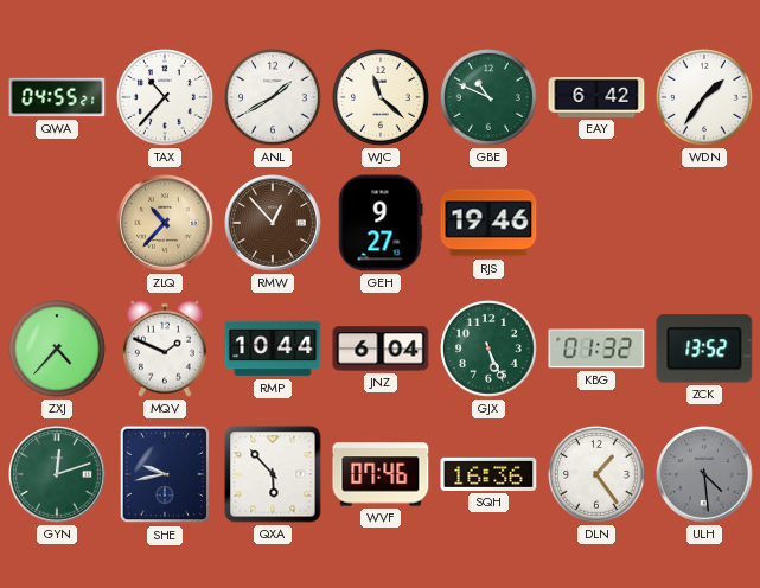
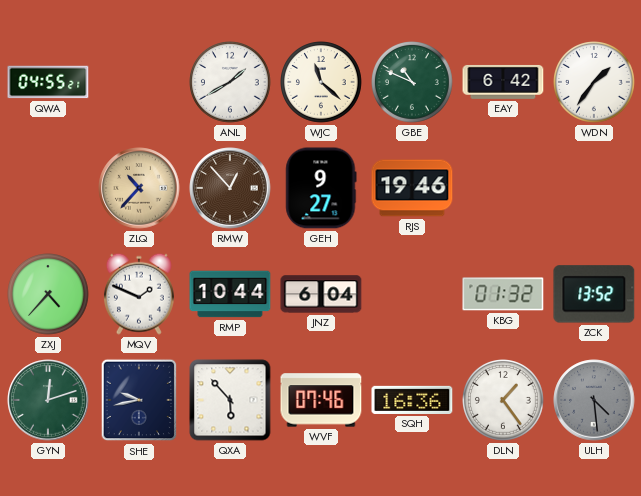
TAX: 10:37 -> none (166, 98)
GJX: 5:26 -> none (490, 350)
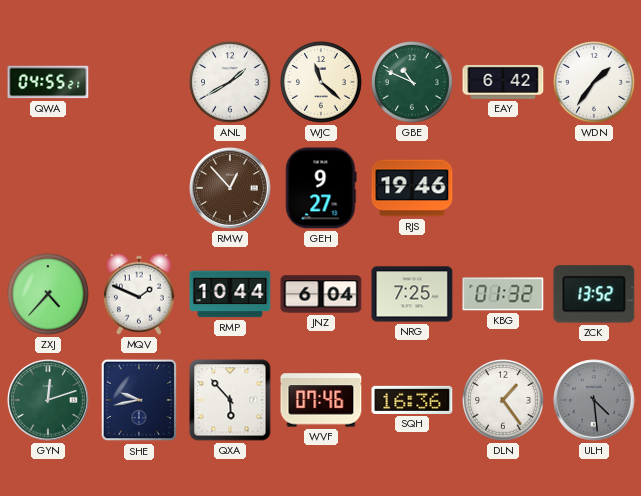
ZLQ: 10:37 -> none (139, 188)
NRG: none -> 7:25 (412, 294)
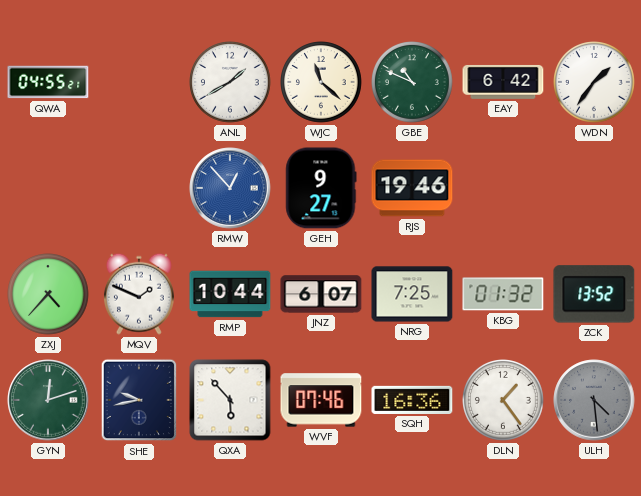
RMW dial: brown -> blue (230, 188)
JNZ: 6:04 -> 6:07 (321, 294)
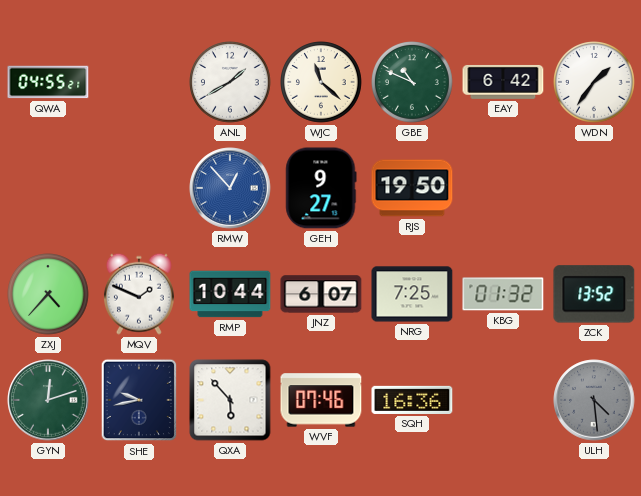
RJS: 19:46 -> 19:50 (412, 188)
DLN: 1:24 -> none (504, 401)
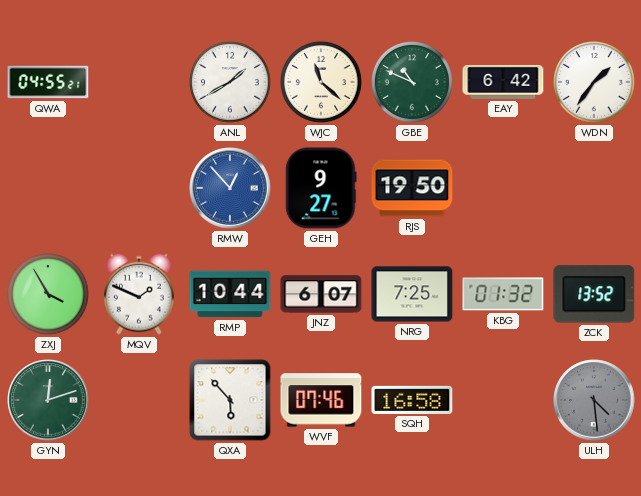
ZXJ: 4:37 -> 3:55 (49, 295)
SHE: 9:43 -> none (139, 400)
SQH: 16:36 -> 16:58 (412, 400)
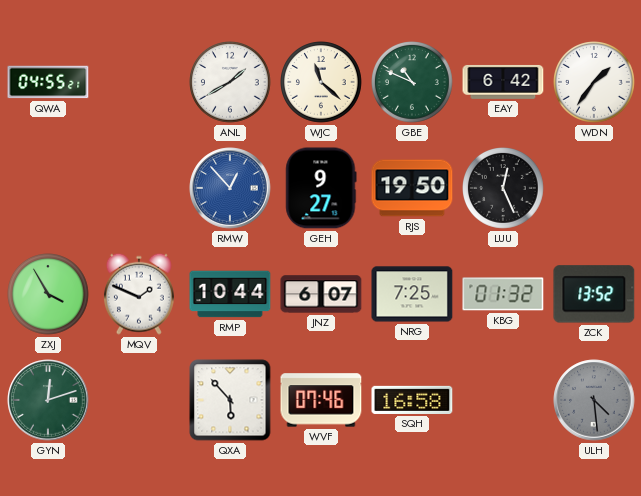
LUU: none -> 12:26 (504, 189)
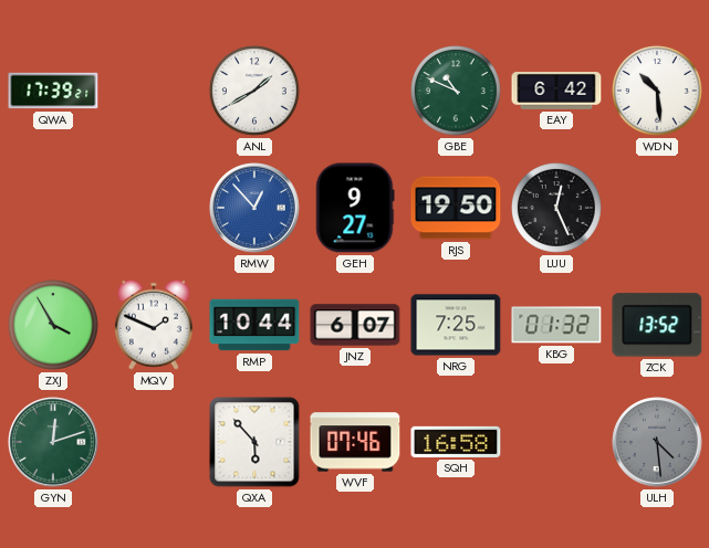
QWA: 04:55 -> 17:39 (53, 91)
WJC: 11:22 -> none (322, 83)
WDN: 1:36 -> 10:29 (658, 92)
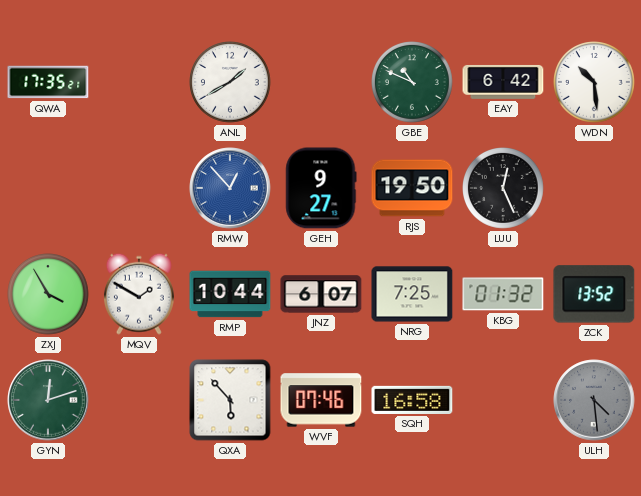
QWA: 17:39 -> 17:35 (48, 82)
MQV: 1:49 -> 1:50 (139, 294)
